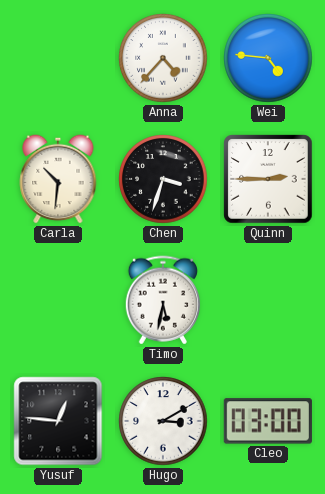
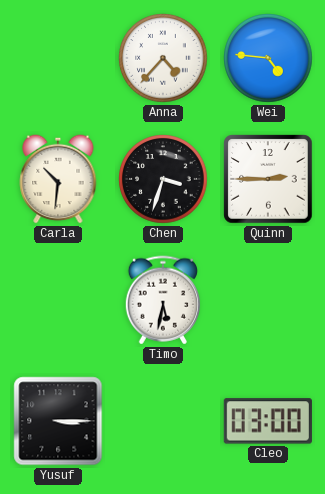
Yusuf: 12:46 -> 3:15 (58, 421)
Hugo: 3:10 -> none (163, 421)
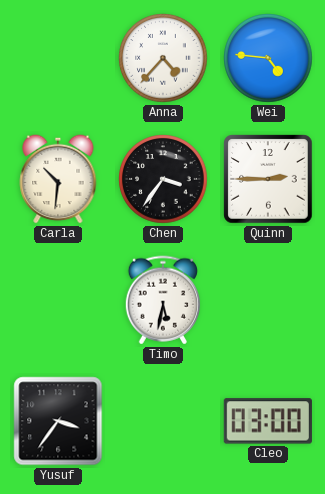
Chen: 3:33 -> 3:36 (163, 179)
Yusuf: 3:15 -> 3:36 (58, 421)
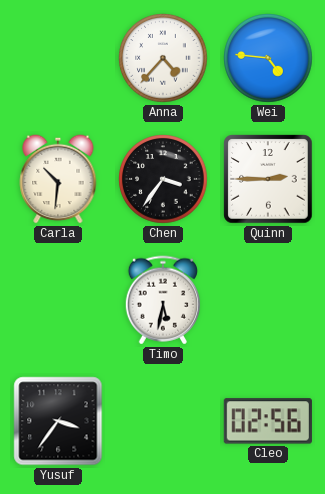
Cleo: 03:00 -> 02:56 (268, 421)
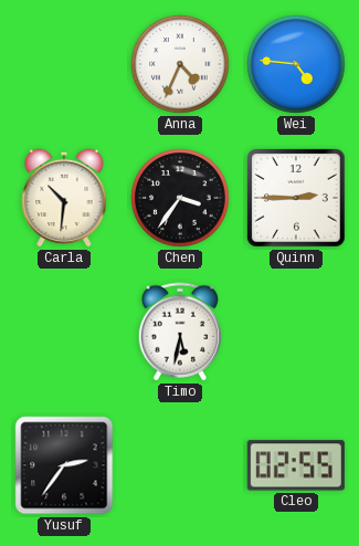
Anna: 4:37 -> 4:34 (180, 64)
Yusuf: 3:36 -> 2:36 (64, 465)
Cleo: 02:56 -> 02:55 (296, 465)
